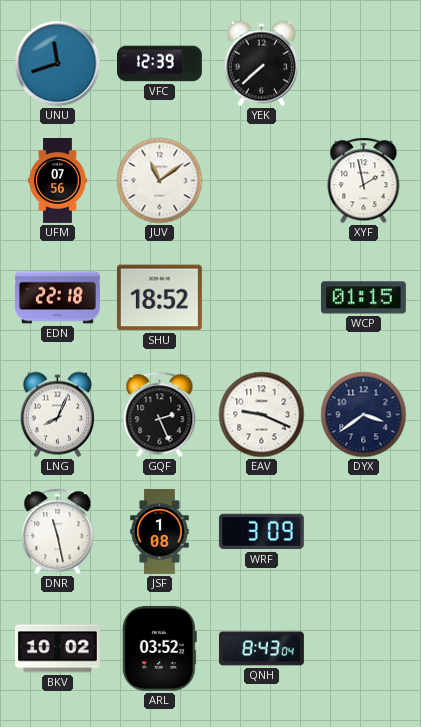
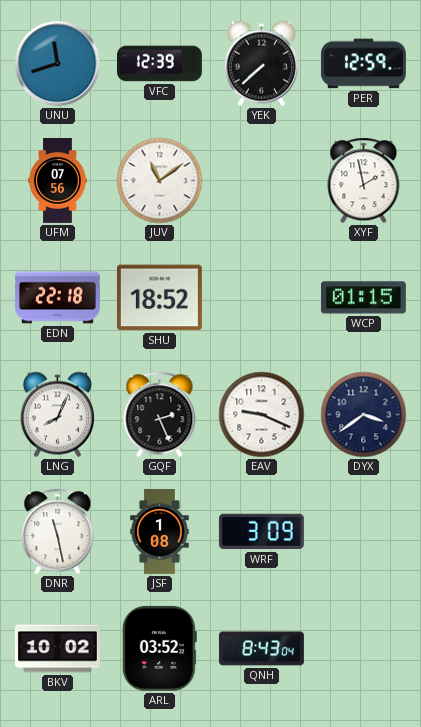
PER: none -> 12:59 (363, 64)
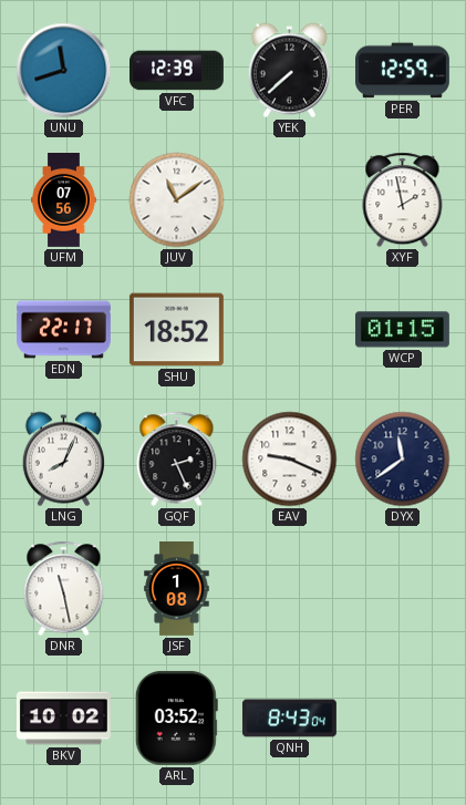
EDN: 22:18 -> 22:17 (63, 330)
DYX: 3:39 -> 11:39 (403, 460)
WRF: 3:09 -> none (261, 532)
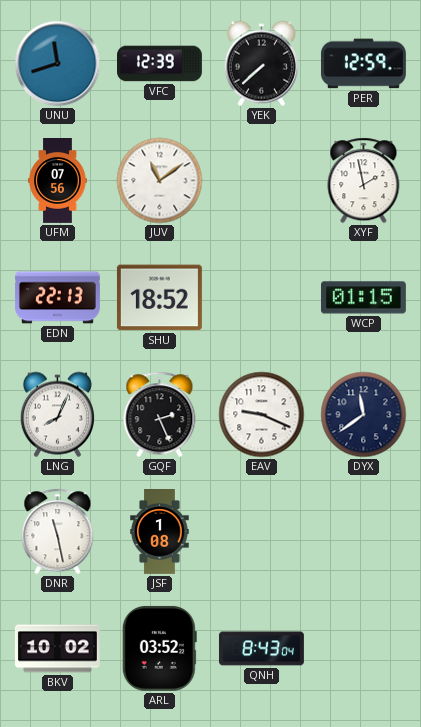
EDN: 22:17 -> 22:13 (57, 298)
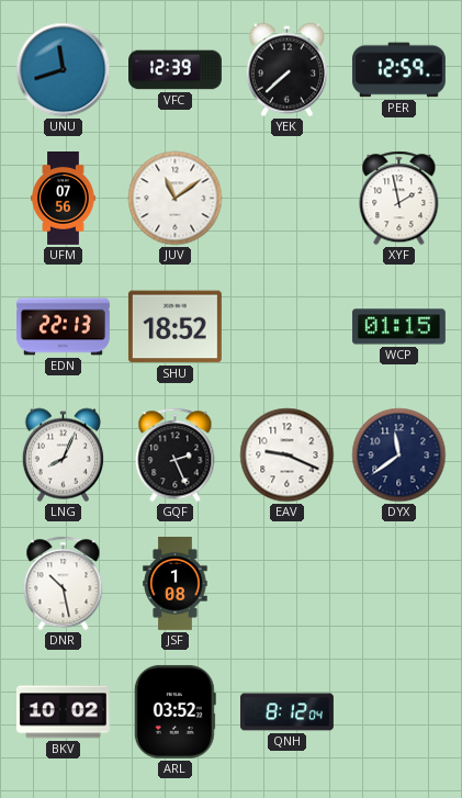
DNR: 11:28 -> 10:28 (64, 584)
QNH: 8:43 -> 8:12 (286, 712)
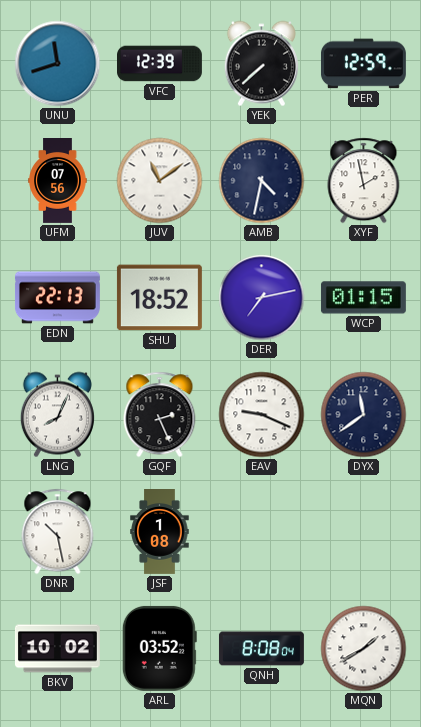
AMB: none -> 4:32 (262, 181)
DER: none -> 7:13 (262, 298)
QNH: 8:12 -> 8:08 (261, 649)
MQN: none -> 1:40 (364, 649)
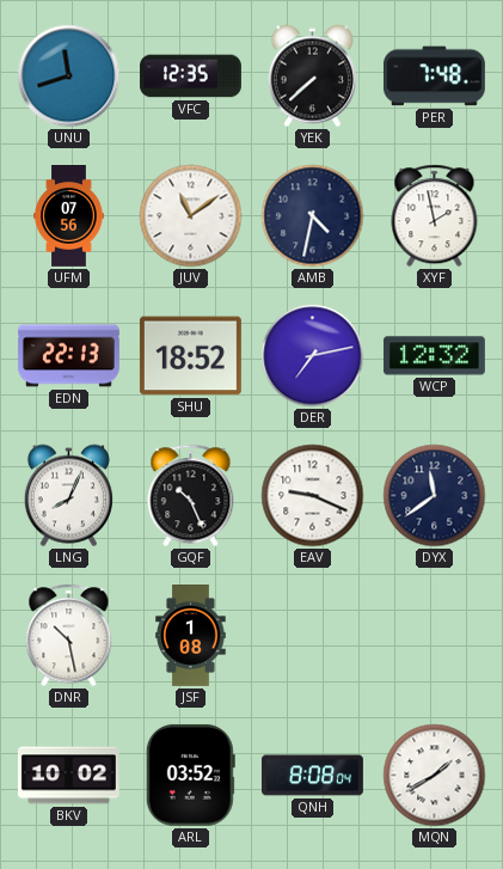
VFC: 12:39 -> 12:35 (191, 77)
PER: 12:59 -> 7:48 (434, 77)
WCP: 01:15 -> 12:32 (434, 356)
GQF: 2:26 -> 10:26 (191, 496)
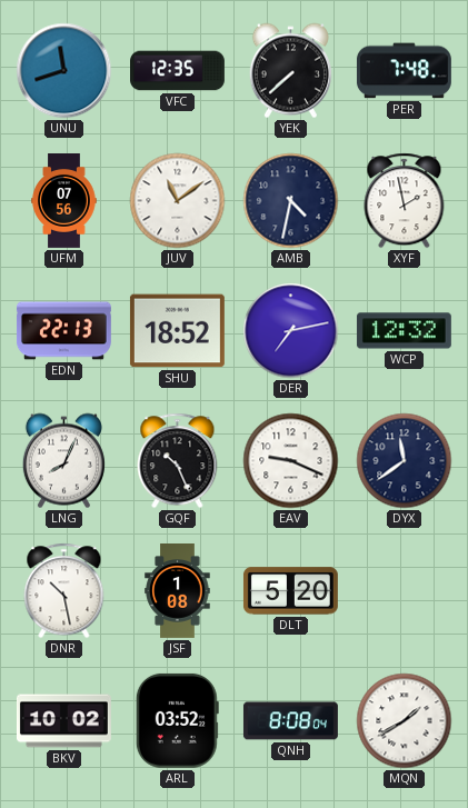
DLT: none -> 5:20 (290, 591)
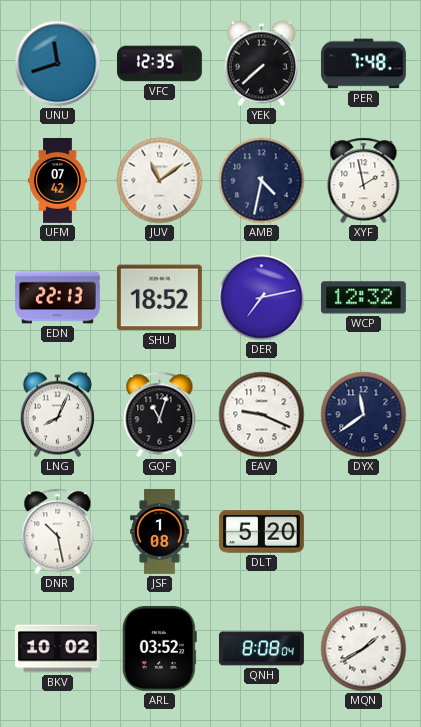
UFM: 07:56 -> 07:42 (58, 181)
GQF: 10:26 -> 11:03 (160, 415)
